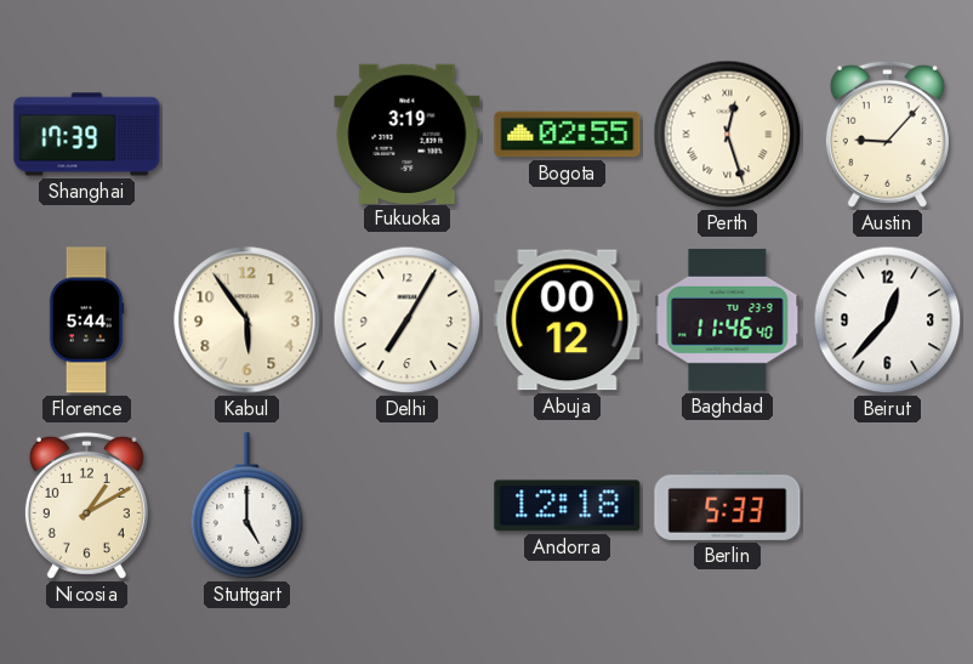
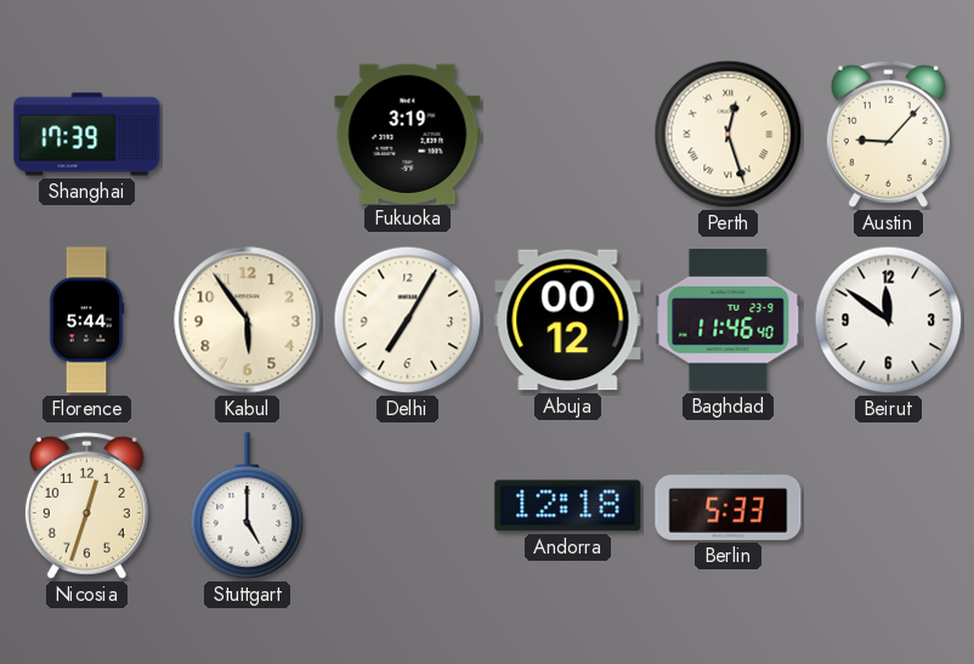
Bogota: 02:55 -> none (568, 135)
Beirut: 12:37 -> 11:51 (889, 320)
Nicosia: 1:10 -> 12:33 (86, 505)
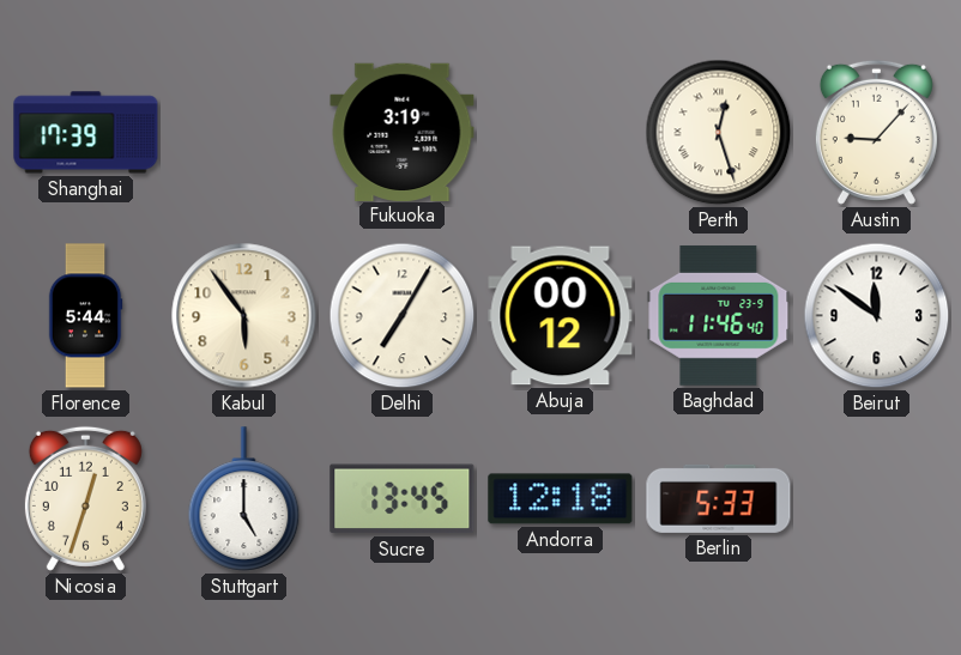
Sucre: none -> 13:45 (403, 499)
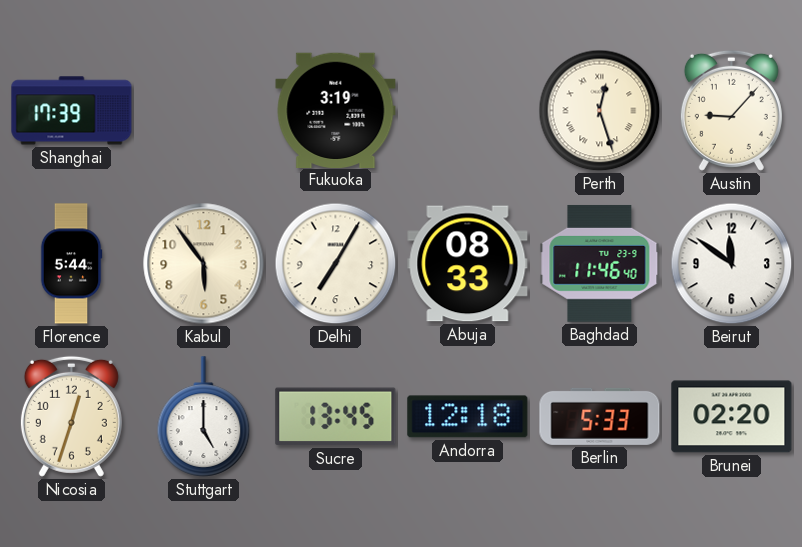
Abuja: 00:12 -> 08:33 (468, 264)
Brunei: none -> 02:20 (732, 417)
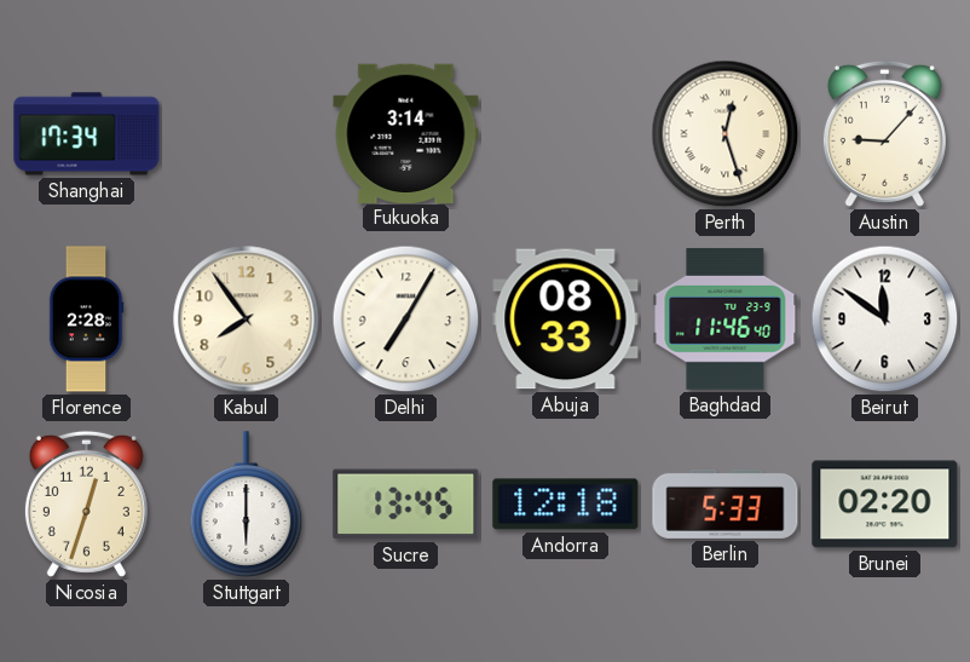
Shanghai: 17:39 -> 17:34 (87, 134)
Fukuoka: 3:19 -> 3:14 (406, 133)
Florence: 5:44 -> 2:28 (86, 320)
Kabul: 5:54 -> 7:54 (247, 320)
Stuttgart: 5:00 -> 6:00 (247, 505)
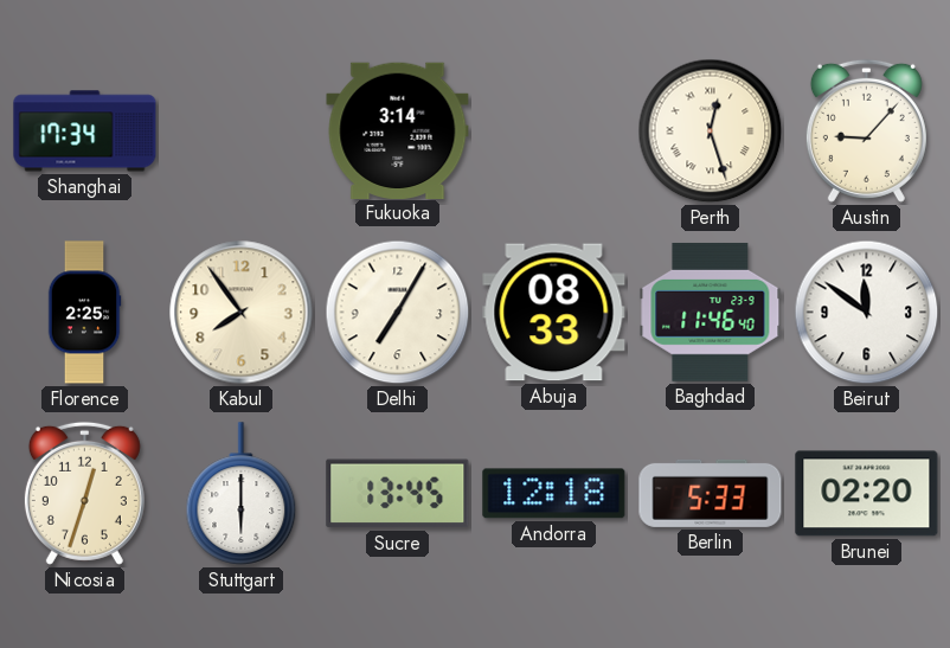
Florence: 2:28 -> 2:25 (84, 313)
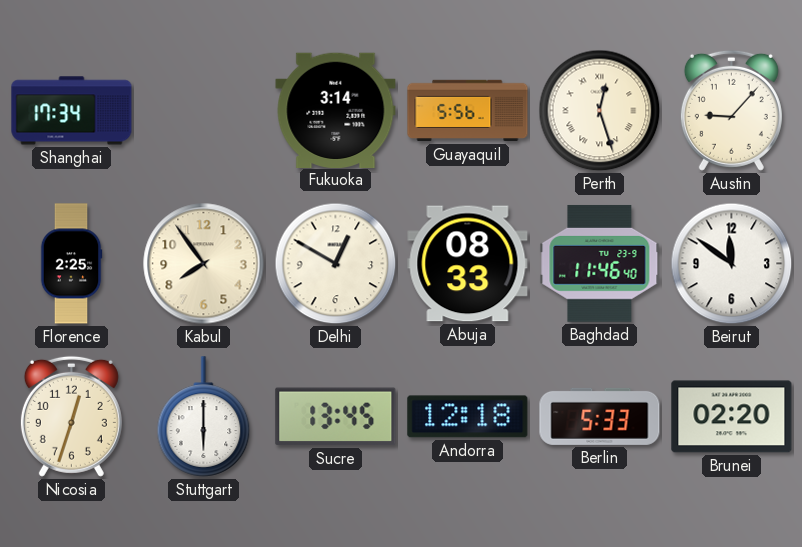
Guayaquil: none -> 5:56 (468, 111)
Delhi: 7:05 -> 12:50 (336, 264)
